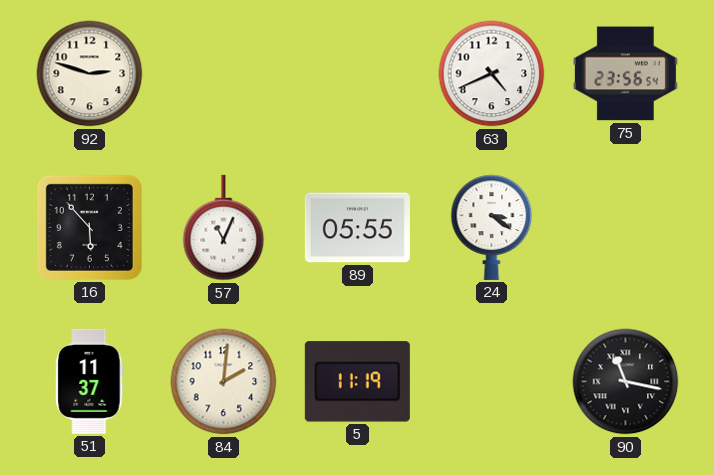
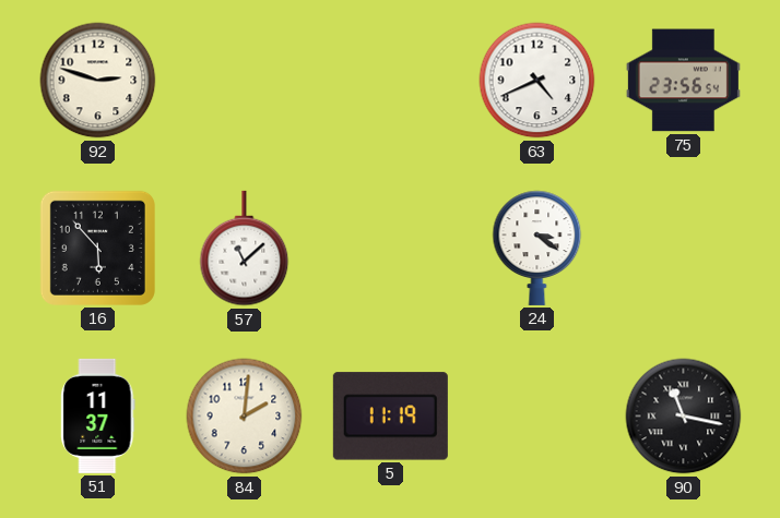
57: 11:04 -> 11:08 (245, 249)
89: 05:55 -> none (357, 228)
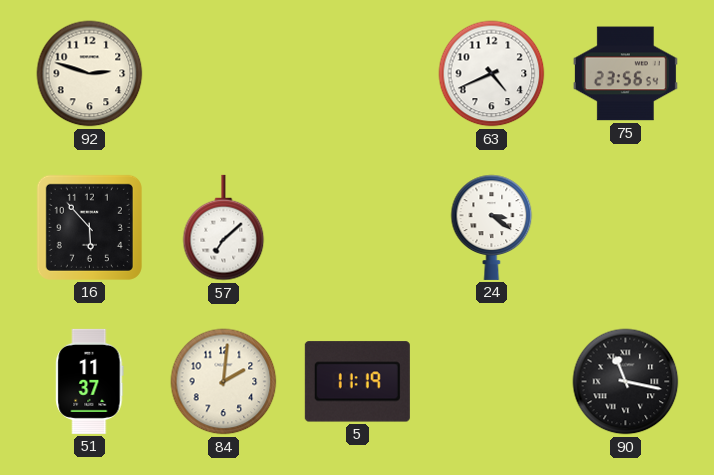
57: 11:08 -> 7:08 (224, 228)
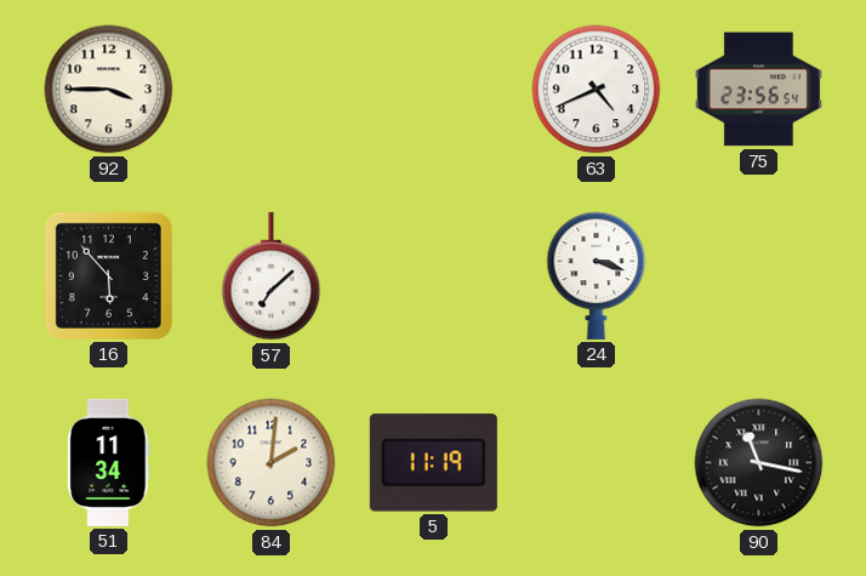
92: 2:48 -> 3:45 (109, 90)
24: 3:21 -> 3:18 (597, 275)
51: 11:37 -> 11:34 (109, 462)
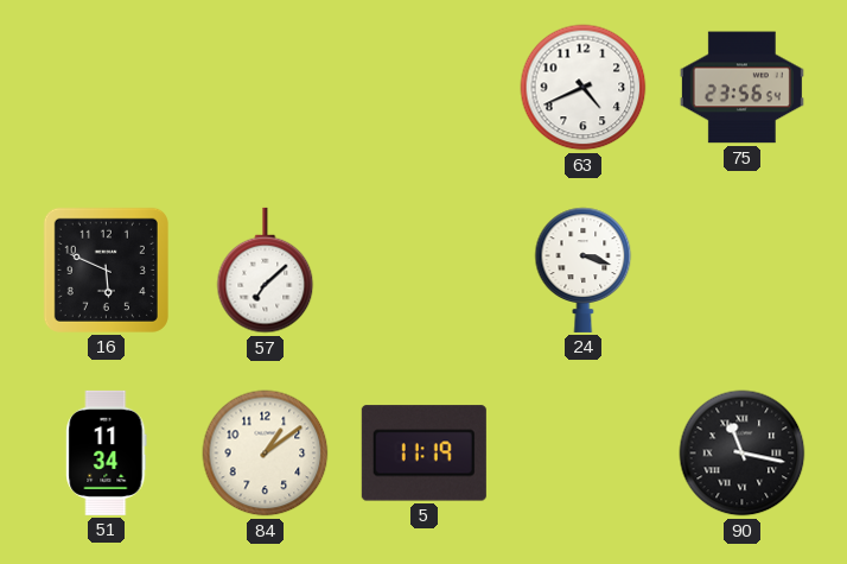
92: 3:45 -> none (109, 90)
16: 5:53 -> 5:49 (106, 270)
84: 2:01 -> 1:09 (266, 454)
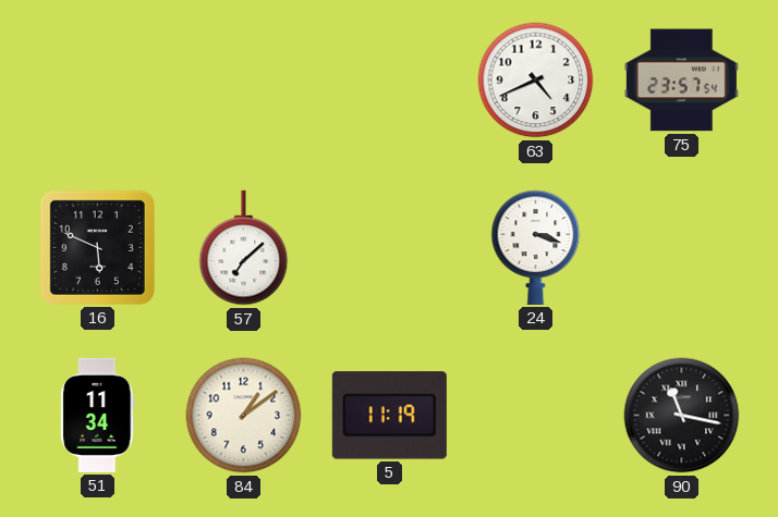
75: 23:56 -> 23:57 (681, 81)
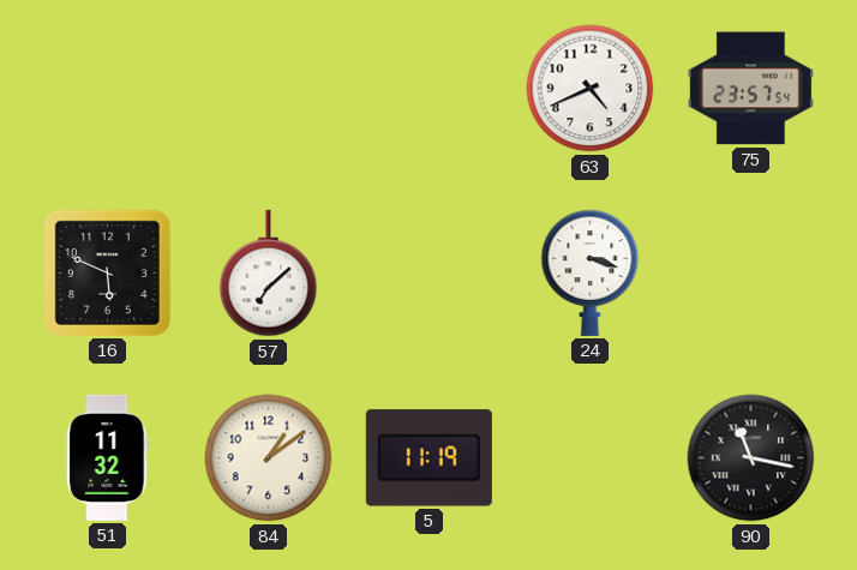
51: 11:34 -> 11:32 (108, 457)
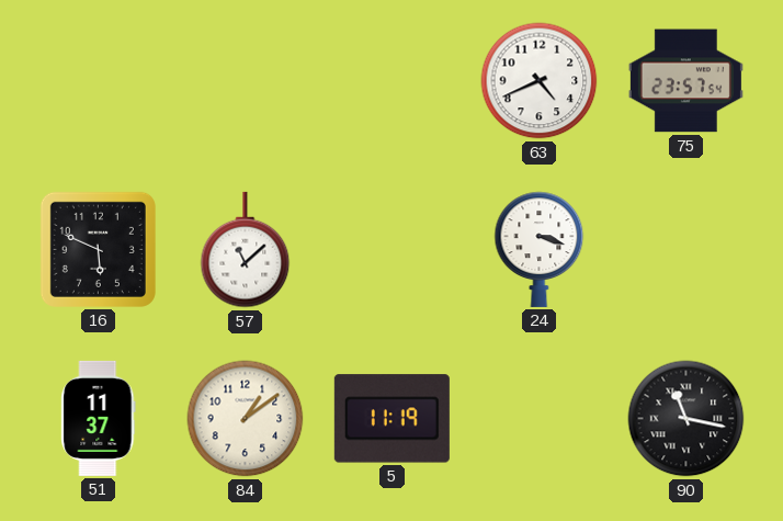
57: 7:08 -> 11:08 (246, 250)
51: 11:32 -> 11:37 (99, 418)
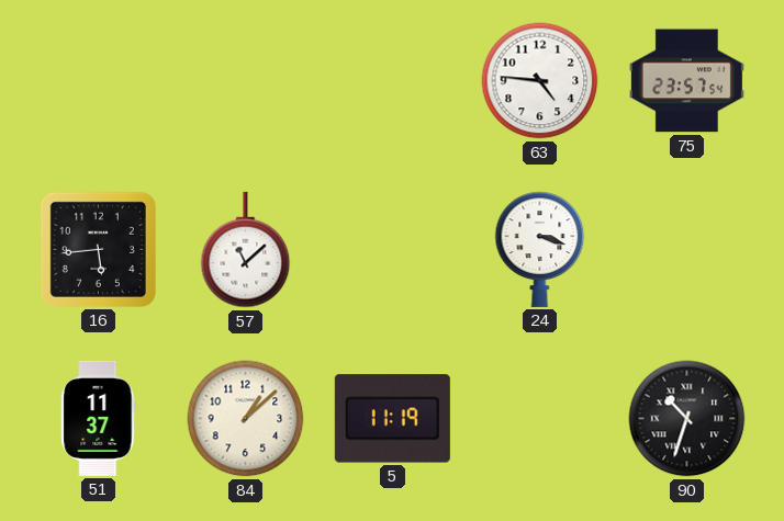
63: 4:41 -> 4:46 (540, 81)
16: 5:49 -> 5:44 (98, 249)
84: 1:09 -> 1:08 (246, 419)
90: 11:17 -> 10:33 (687, 419)
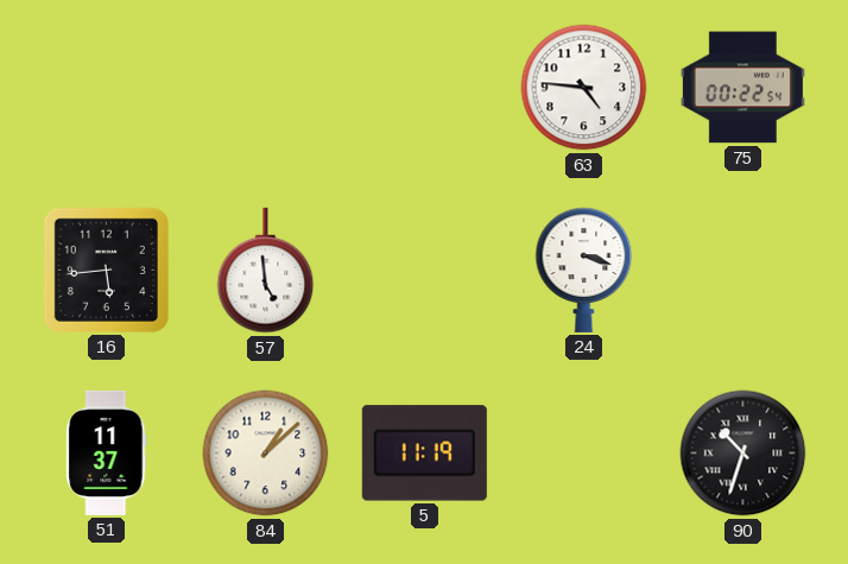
75: 23:57 -> 00:22 (742, 88)
57: 11:08 -> 4:59 (266, 271)
